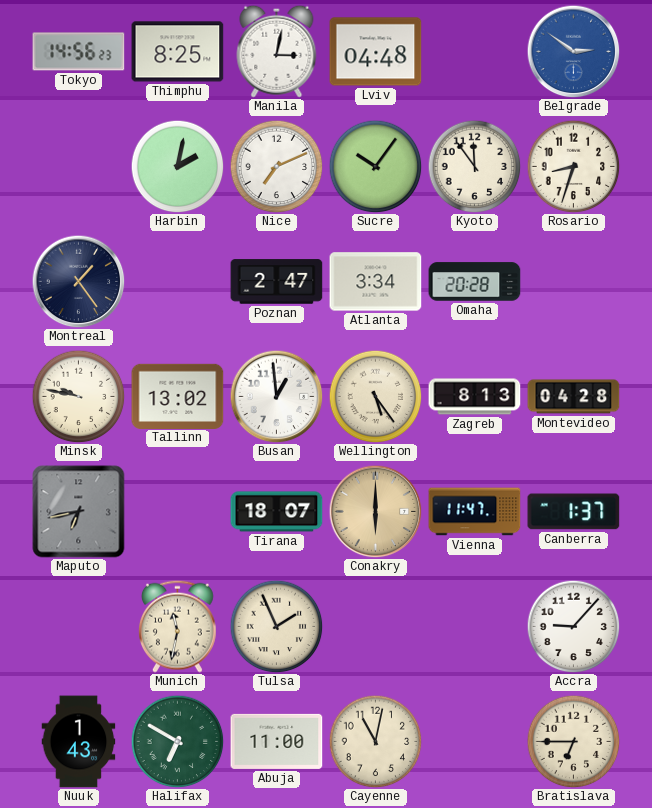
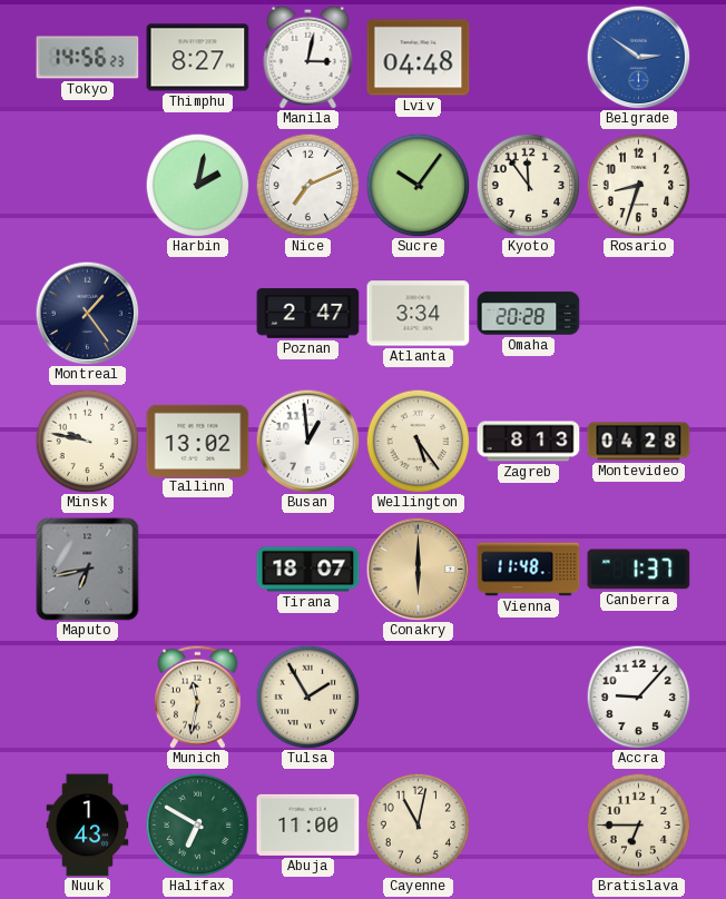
Thimphu: 8:25 -> 8:27 (198, 58)
Vienna: 11:47 -> 11:48 (529, 570)
Tulsa: 1:56 -> 1:55 (307, 697)
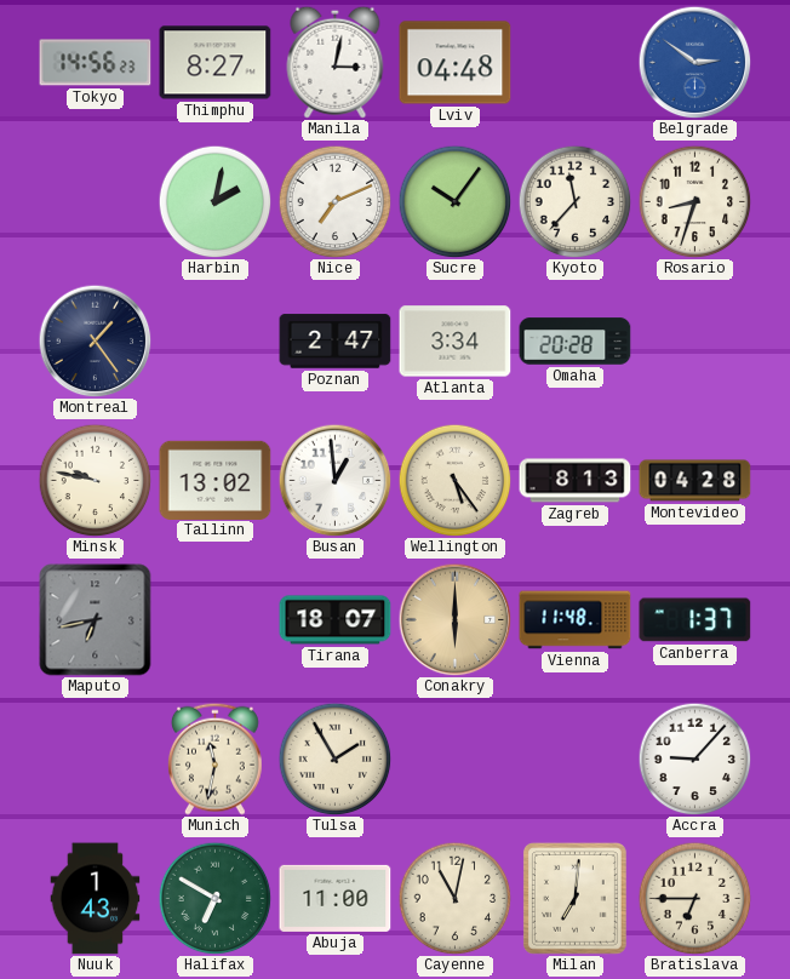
Kyoto: 11:54 -> 11:37 (574, 201)
Milan: none -> 7:01 (574, 898)
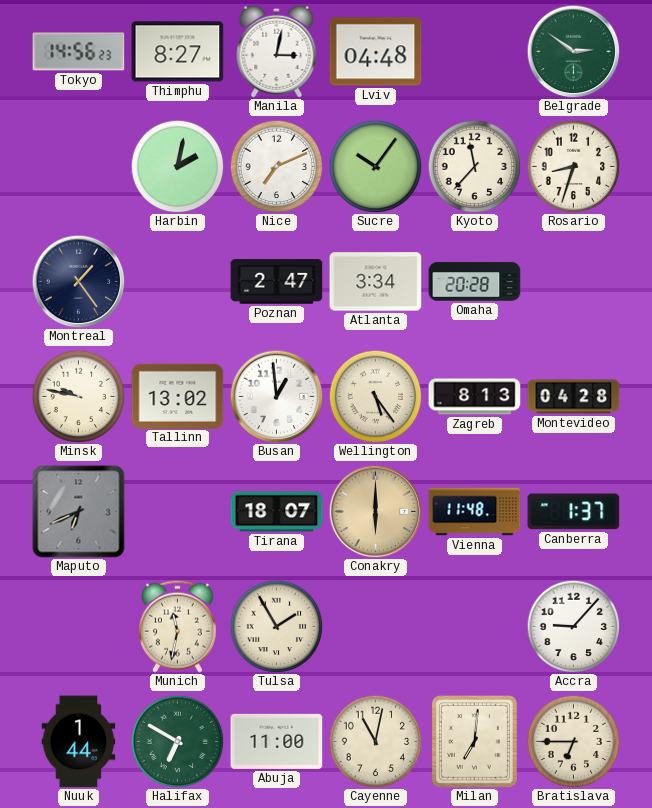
Belgrade dial: blue -> green (573, 51)
Maputo: 6:43 -> 6:41 (79, 512)
Nuuk: 1:43 -> 1:44 (79, 742)
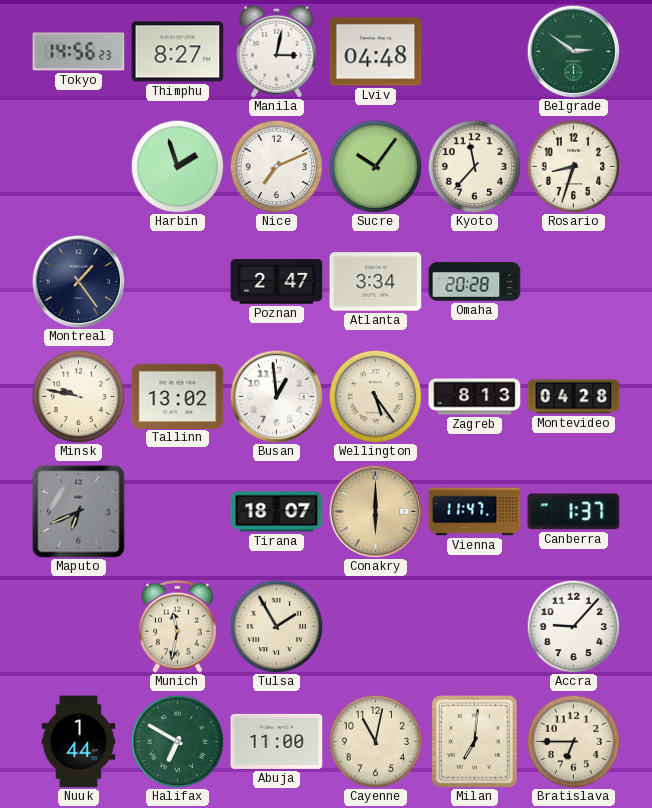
Harbin: 2:02 -> 1:57 (177, 166)
Vienna: 11:48 -> 11:47 (475, 512)
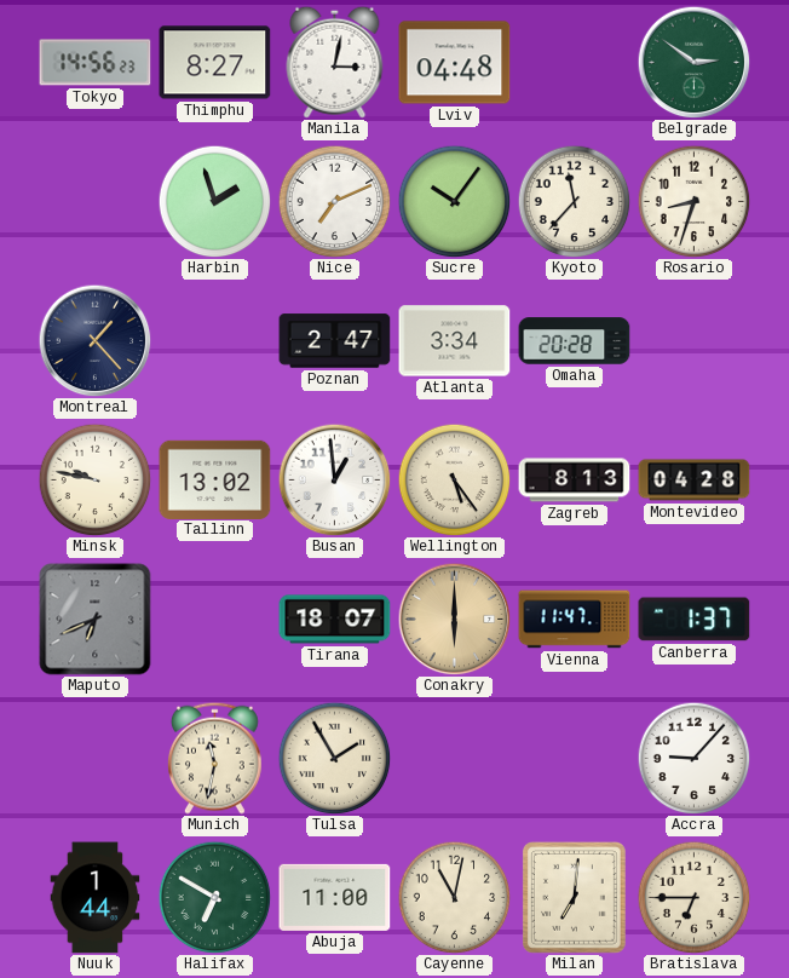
Montreal: 1:24 -> 1:23 (94, 340)
